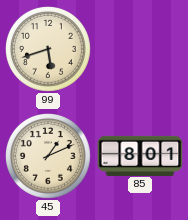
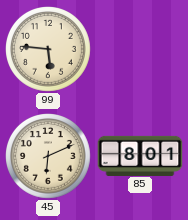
99: 5:42 -> 5:46 (49, 50)
45: 1:11 -> 6:11 (49, 157)
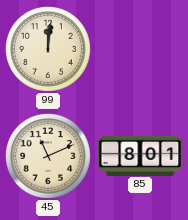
99: 5:46 -> 12:01 (49, 50)
45: 6:11 -> 11:11 (49, 157)
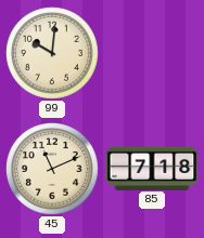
99: 12:01 -> 10:01 (53, 54)
85: 8:01 -> 7:18 (152, 168)
